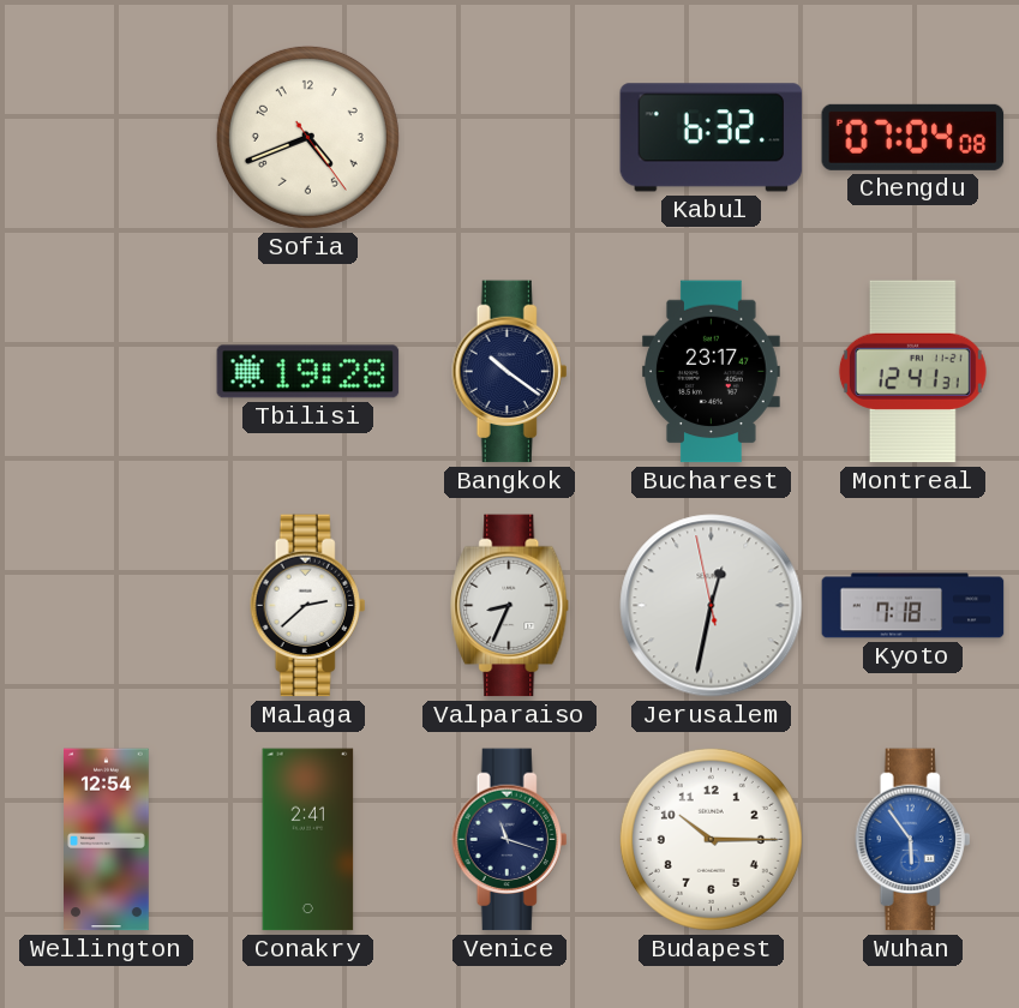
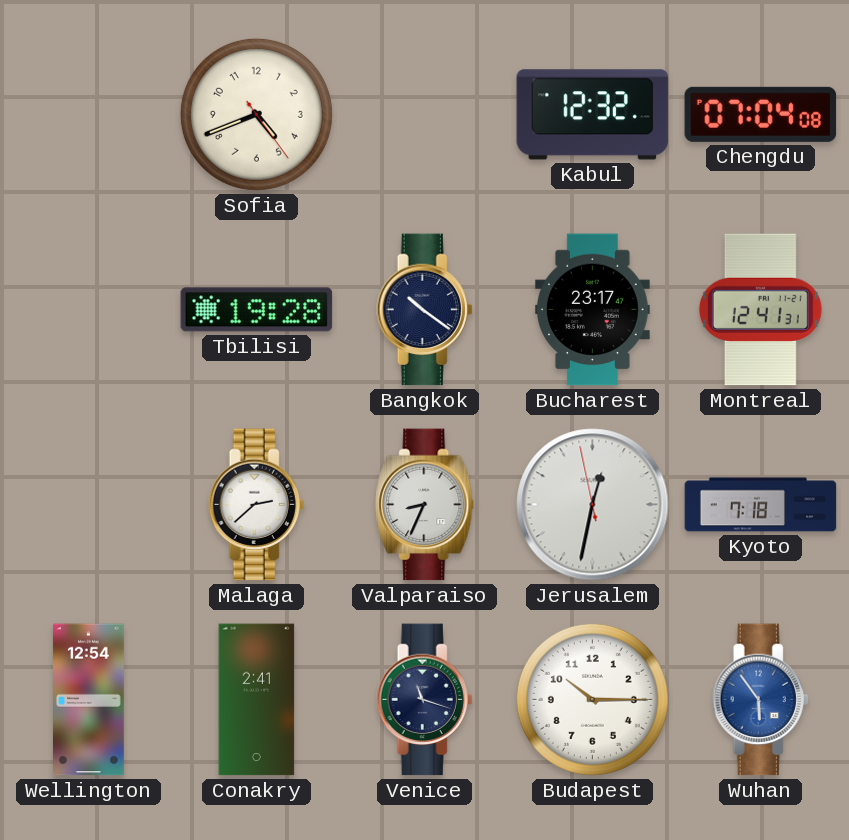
Kabul: 6:32 -> 12:32 (593, 115)
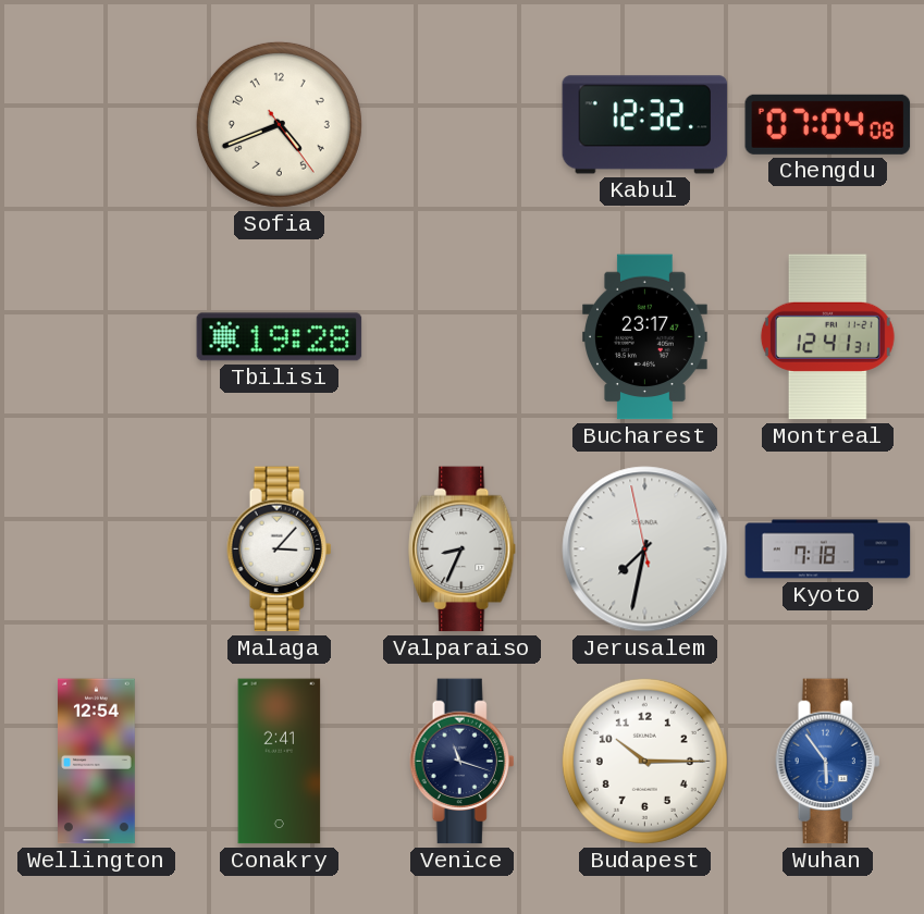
Bangkok: 10:21 -> none (425, 310)
Malaga: 2:38 -> 3:07 (280, 549)
Jerusalem: 12:31 -> 7:31 (645, 549)
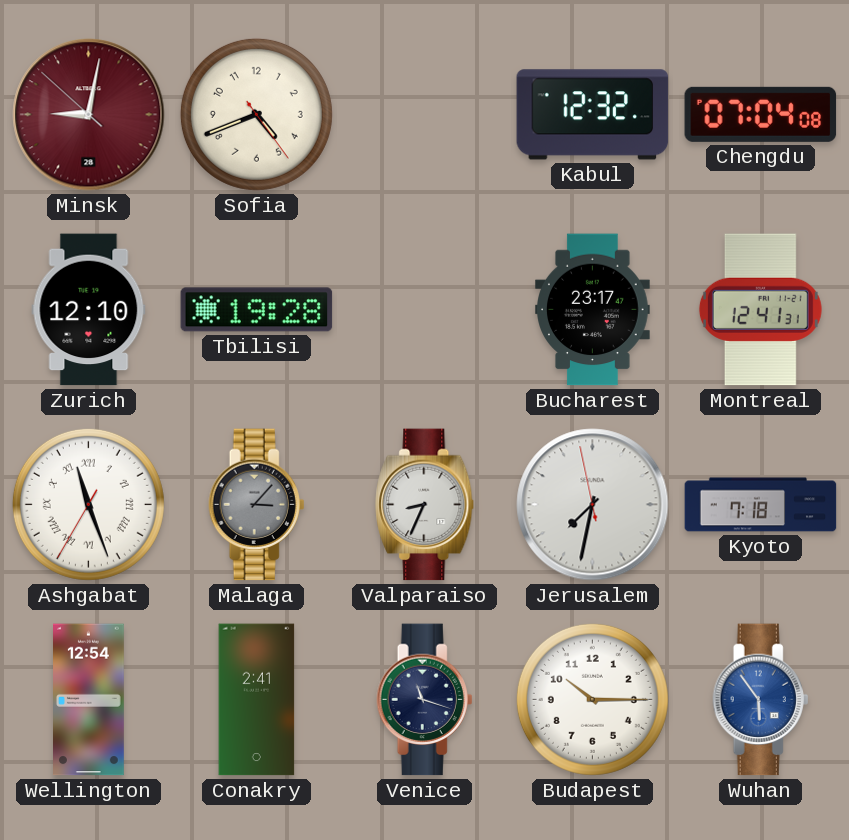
Minsk: none -> 9:01 (89, 115)
Zurich: none -> 12:10 (89, 310)
Ashgabat: none -> 11:26 (88, 504)
Malaga dial: white -> grey (257, 505)
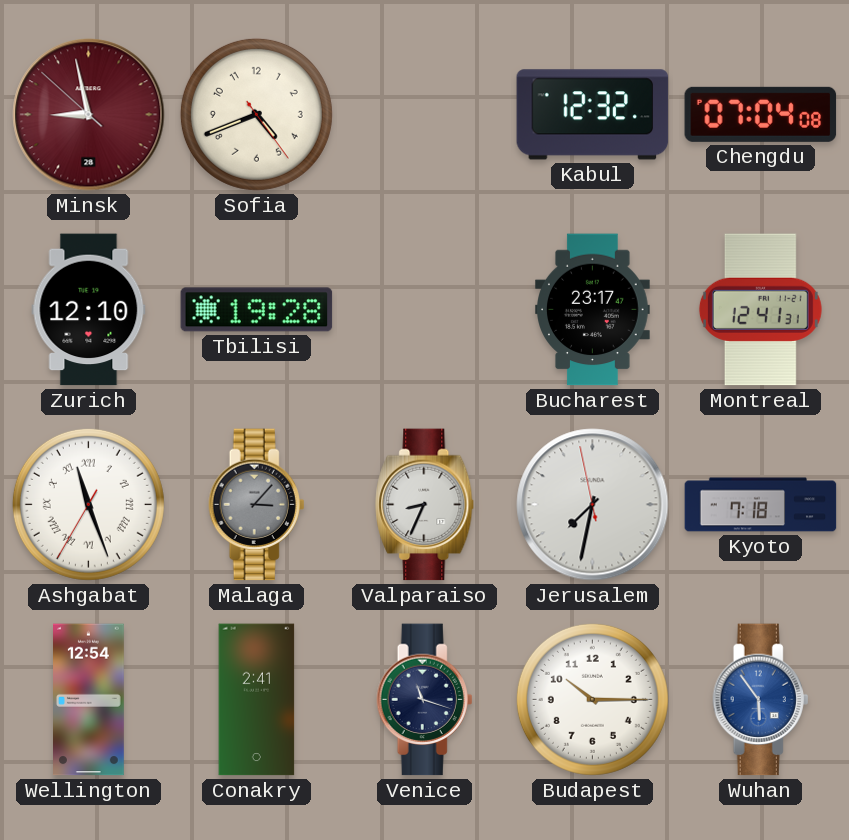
Minsk: 9:01 -> 8:57 (89, 115)
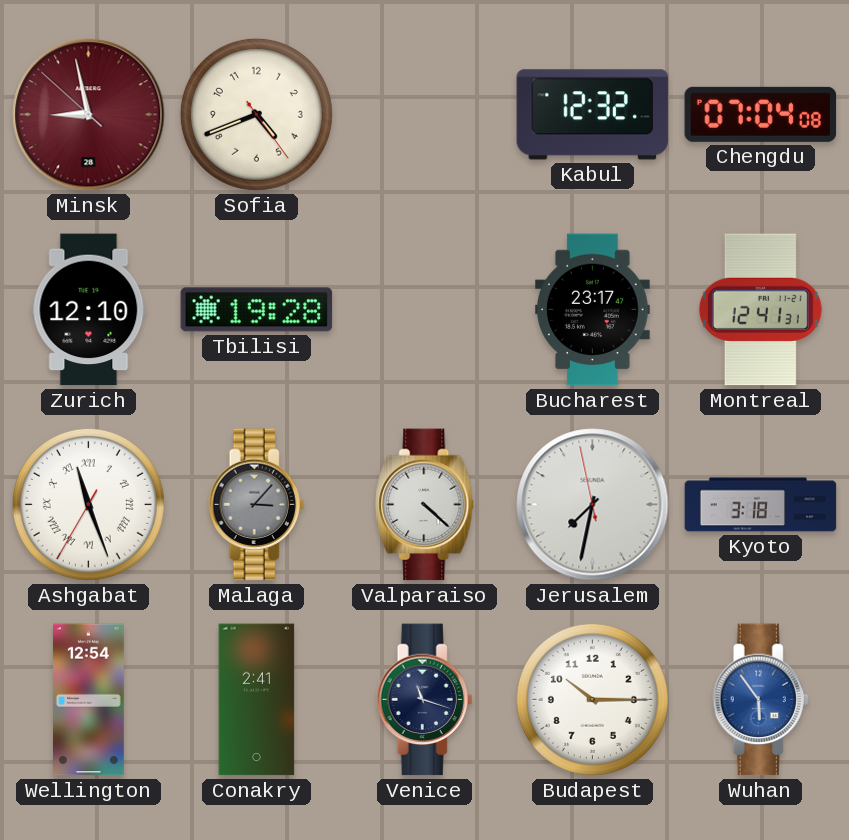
Valparaiso: 8:34 -> 4:22 (425, 505)
Kyoto: 7:18 -> 3:18 (761, 505)
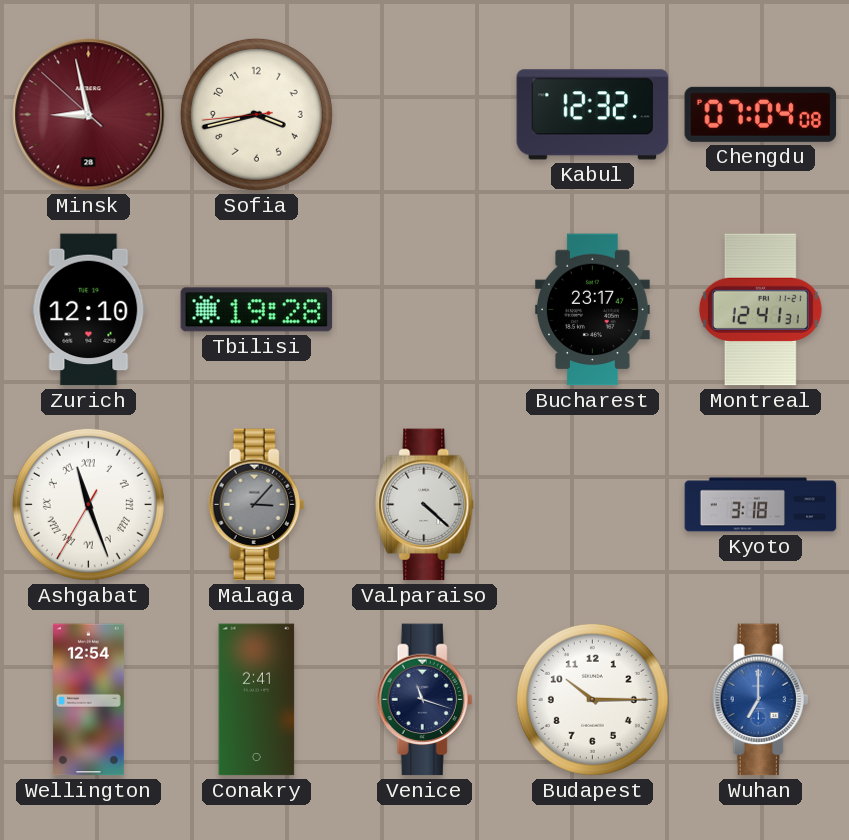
Sofia: 4:41 -> 3:42 (256, 114)
Jerusalem: 7:31 -> none (593, 505)
Wuhan: 5:54 -> 7:00 (761, 700)
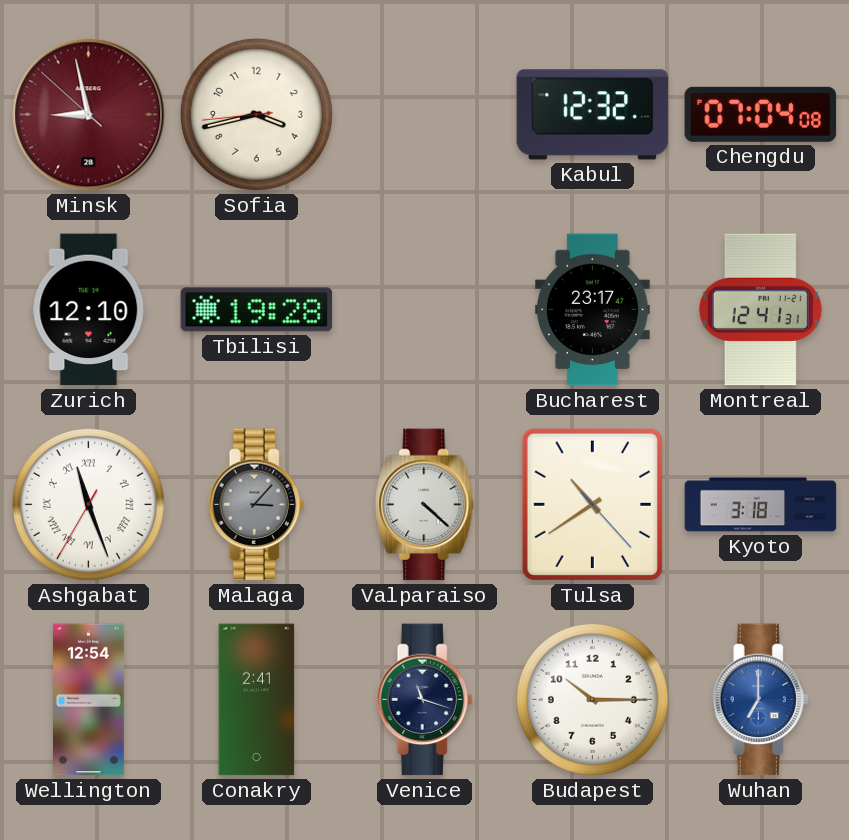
Tulsa: none -> 10:39 (592, 504)
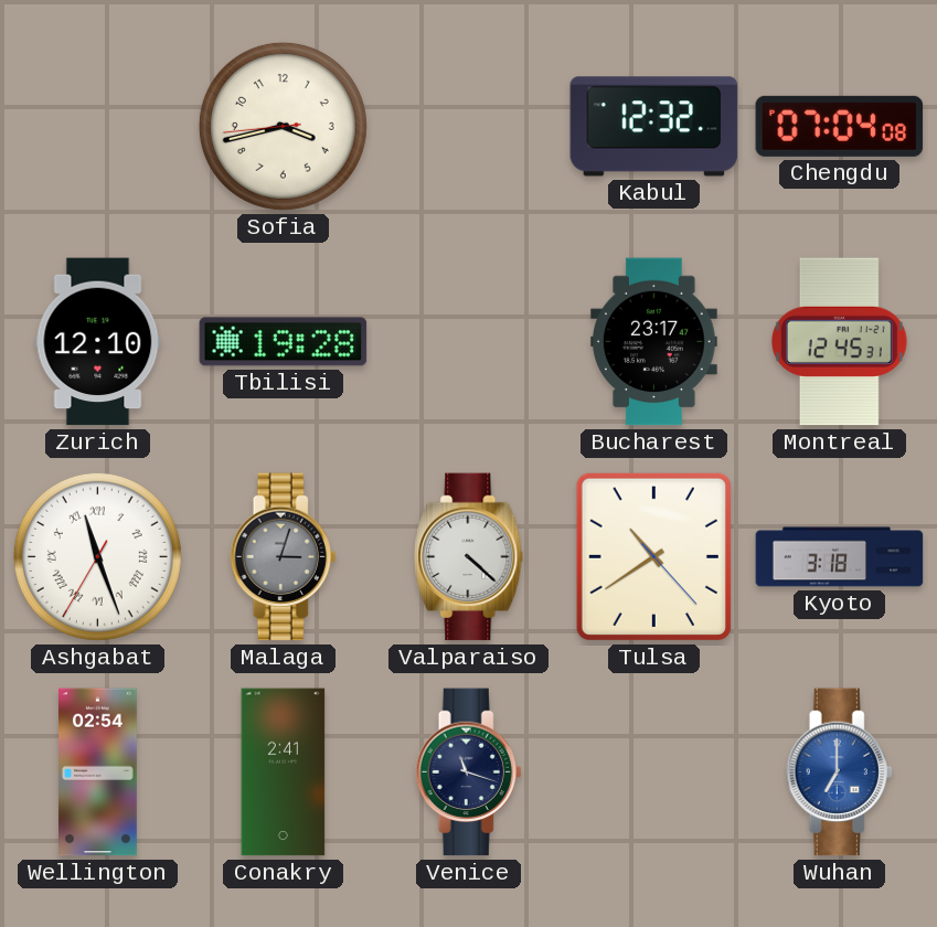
Minsk: 8:57 -> none (89, 115)
Montreal: 12:41 -> 12:45 (839, 342)
Malaga: 3:07 -> 3:03 (284, 557)
Wellington: 12:54 -> 02:54 (98, 772)
Budapest: 10:15 -> none (592, 699)
